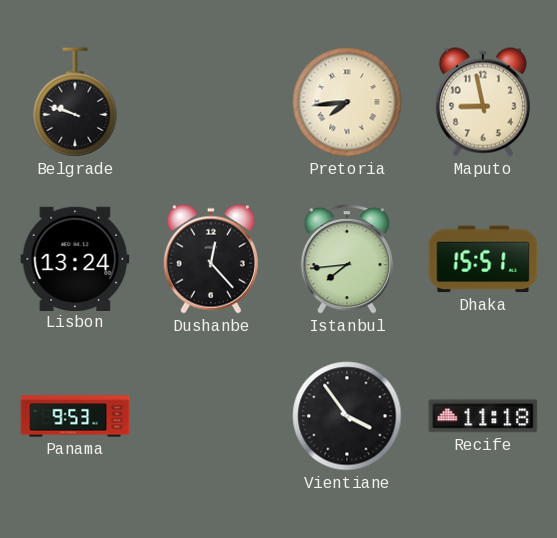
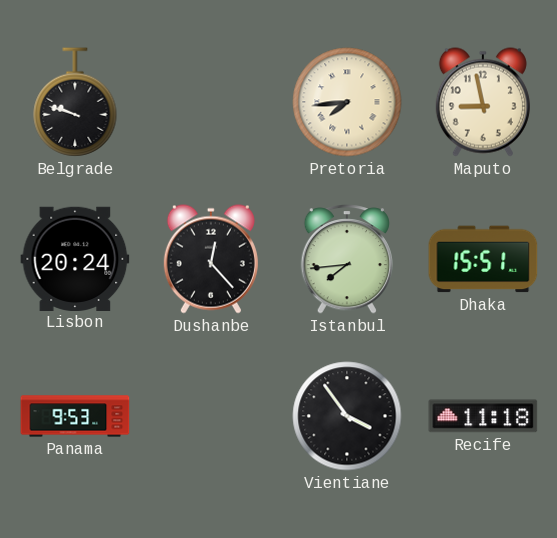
Lisbon: 13:24 -> 20:24 (75, 258)
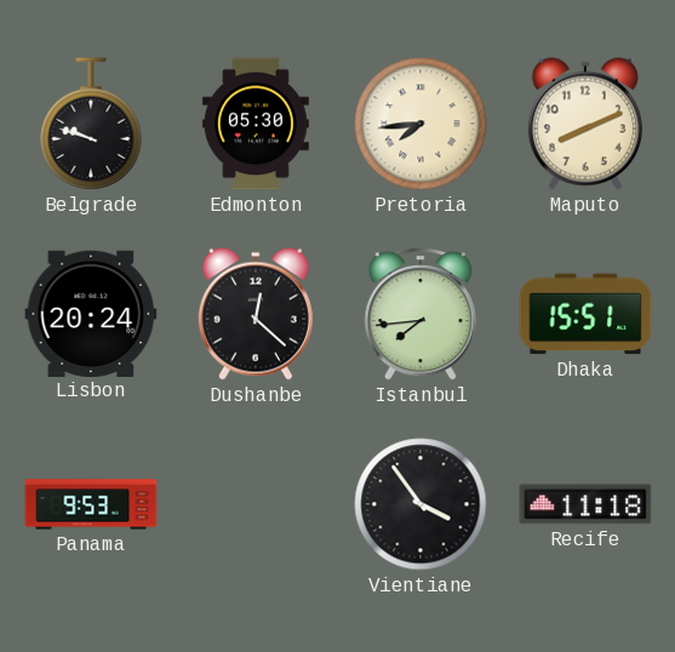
Edmonton: none -> 05:30 (256, 124)
Maputo: 8:58 -> 8:11 (585, 124)
Dushanbe: 12:23 -> 12:22 (256, 314)
